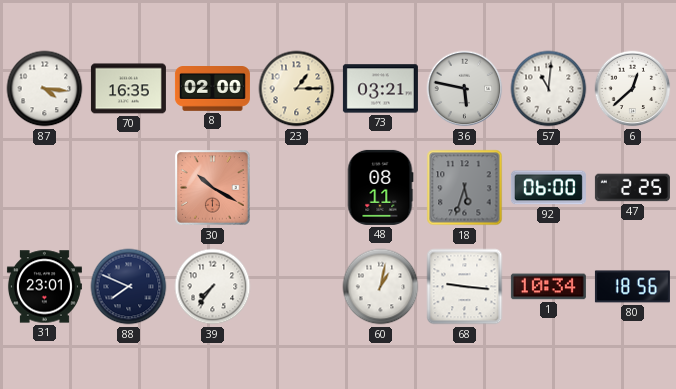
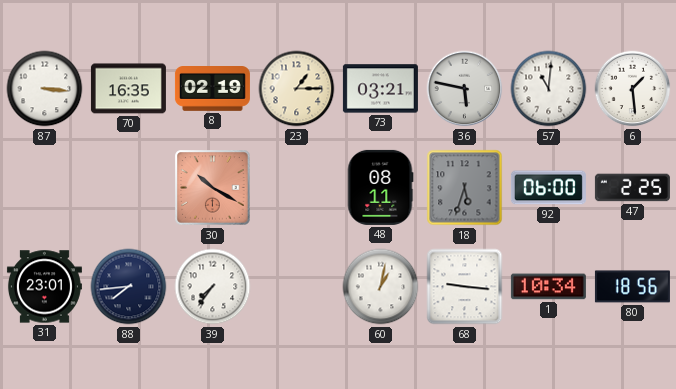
87: 4:16 -> 3:16 (45, 89)
8: 02:00 -> 02:19 (212, 89)
6: 12:38 -> 1:29 (633, 89)
88: 7:49 -> 7:44 (129, 287)
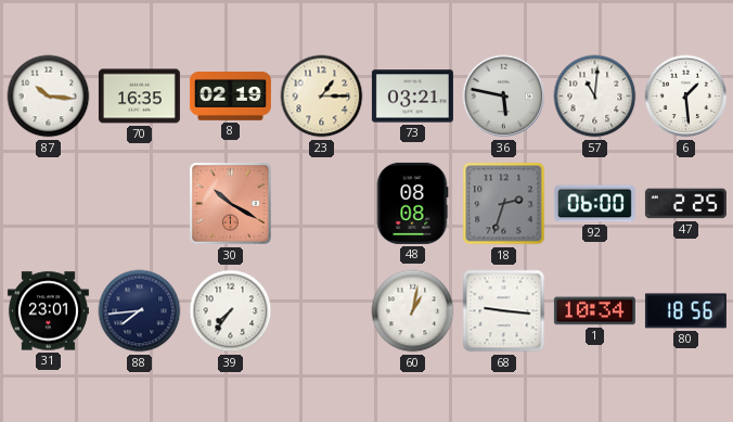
87: 3:16 -> 10:16 (49, 97)
48: 08:11 -> 08:08 (412, 203)
18: 5:33 -> 2:33 (504, 204)
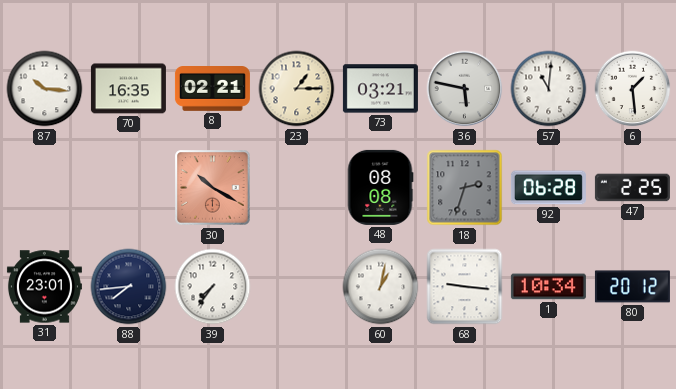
8: 02:19 -> 02:21 (212, 89)
92: 06:00 -> 06:28 (548, 188)
80: 18:56 -> 20:12 (632, 287)
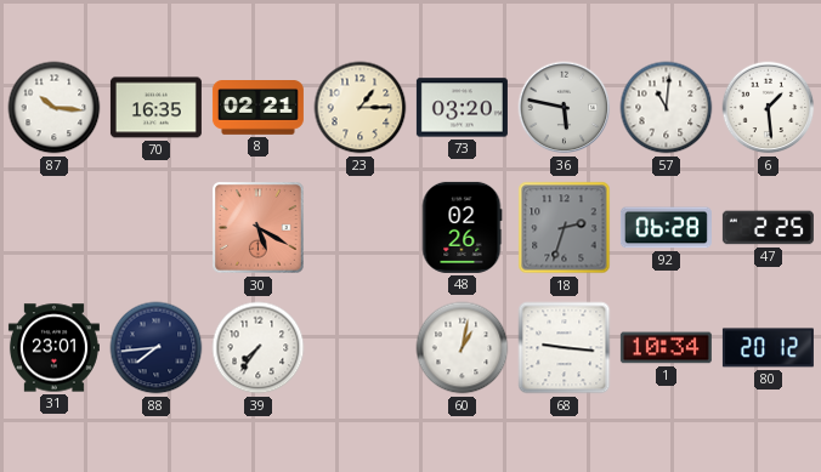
73: 03:21 -> 03:20 (462, 108)
30: 10:20 -> 5:20 (259, 228)
48: 08:08 -> 02:26 (462, 227)
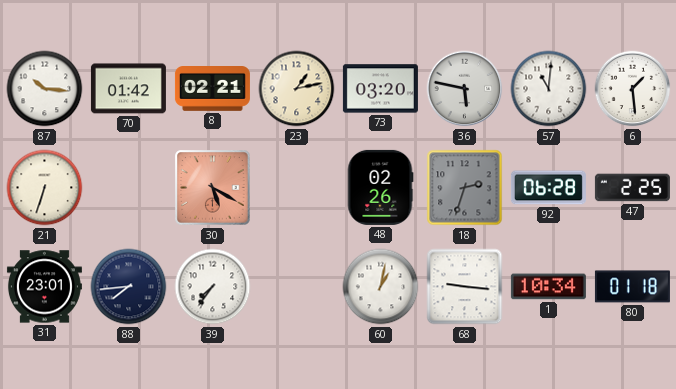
70: 16:35 -> 01:42 (128, 89)
23: 1:15 -> 1:13 (297, 89)
21: none -> 6:33 (45, 188)
80: 20:12 -> 01:18 (632, 287)
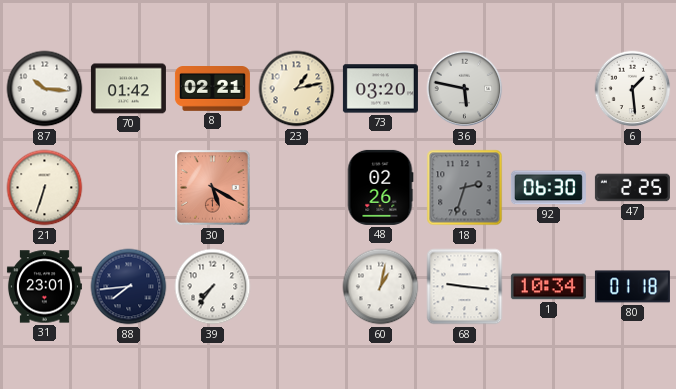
57: 11:01 -> none (549, 89)
92: 06:28 -> 06:30 (548, 188)
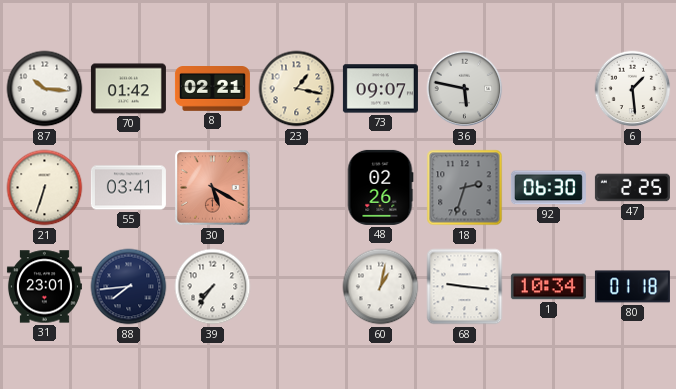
23: 1:13 -> 1:17 (297, 89)
73: 03:20 -> 09:07 (380, 89)
55: none -> 03:41 (128, 188)
